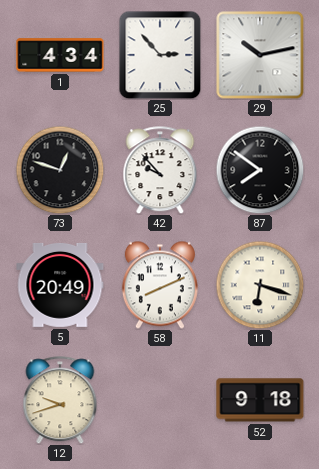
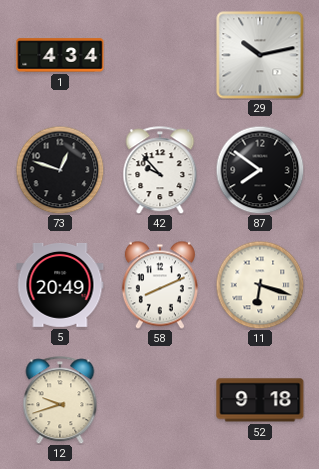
25: 2:53 -> none (160, 55)
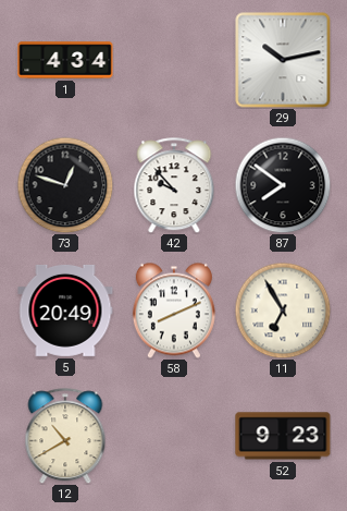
11: 6:18 -> 6:55 (283, 311)
12: 9:42 -> 10:40 (65, 436)
52: 9:18 -> 9:23 (283, 436)
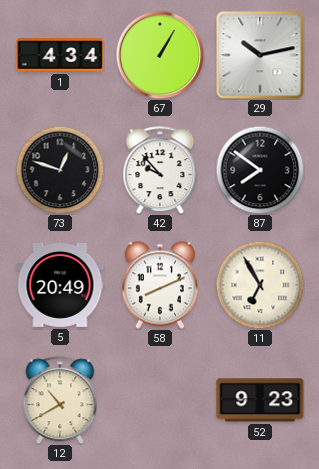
67: none -> 1:05 (160, 55)
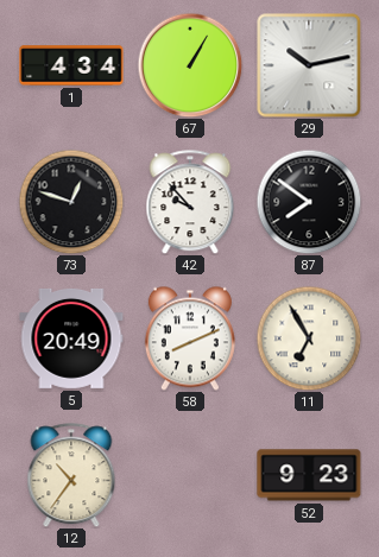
12: 10:40 -> 10:36 (71, 475)
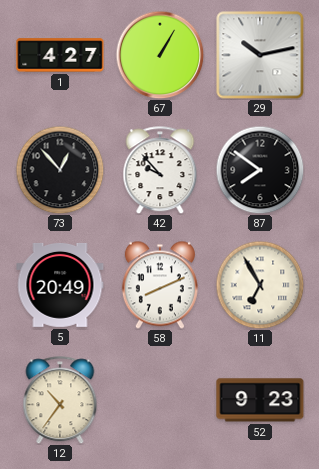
1: 4:34 -> 4:27 (60, 55)
73: 12:48 -> 12:53 (60, 170)
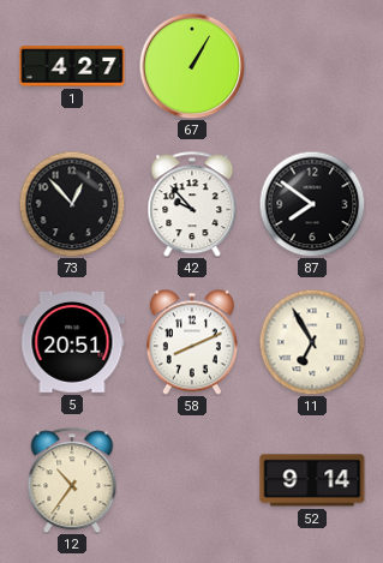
29: 10:13 -> none (260, 55)
5: 20:49 -> 20:51 (72, 342)
52: 9:23 -> 9:14 (312, 480)
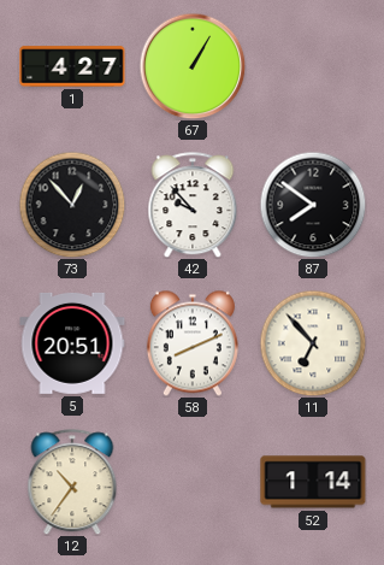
11: 6:55 -> 6:53 (313, 343)
52: 9:14 -> 1:14 (313, 482)
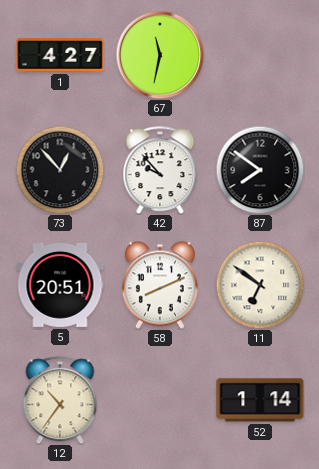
67: 1:05 -> 11:32 (160, 55)
11: 6:53 -> 6:51 (260, 285)
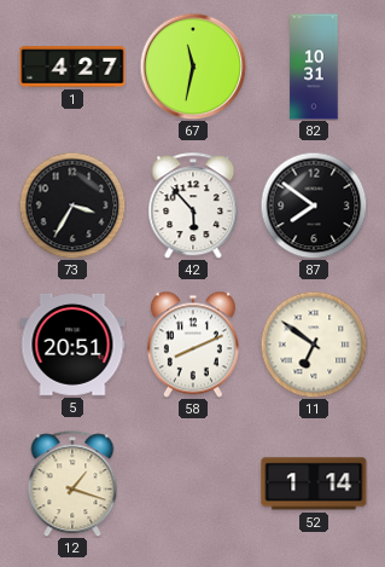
82: none -> 10:31 (314, 66)
73: 12:53 -> 3:35 (72, 206)
42: 9:53 -> 5:53 (193, 206)
12: 10:36 -> 1:18 (72, 484)
